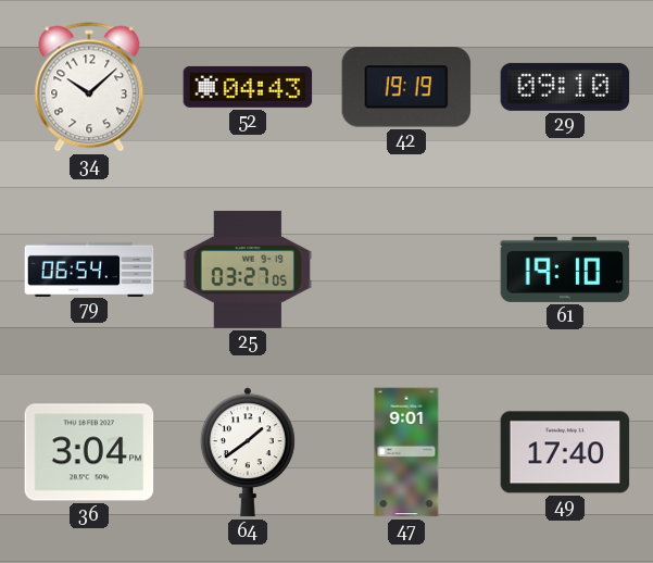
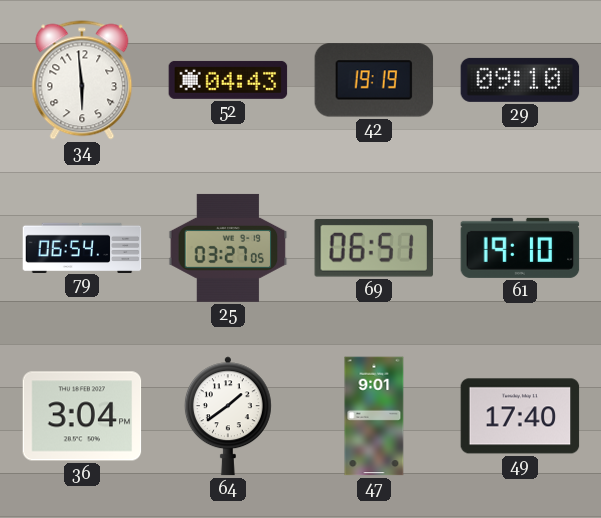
34: 10:08 -> 5:59 (82, 80)
69: none -> 06:51 (373, 248)
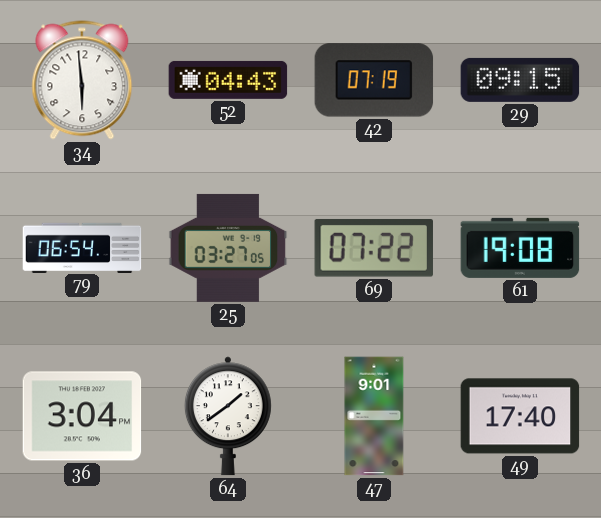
42: 19:19 -> 07:19 (374, 80)
29: 09:10 -> 09:15 (520, 80)
69: 06:51 -> 07:22 (373, 248)
61: 19:10 -> 19:08 (520, 248)
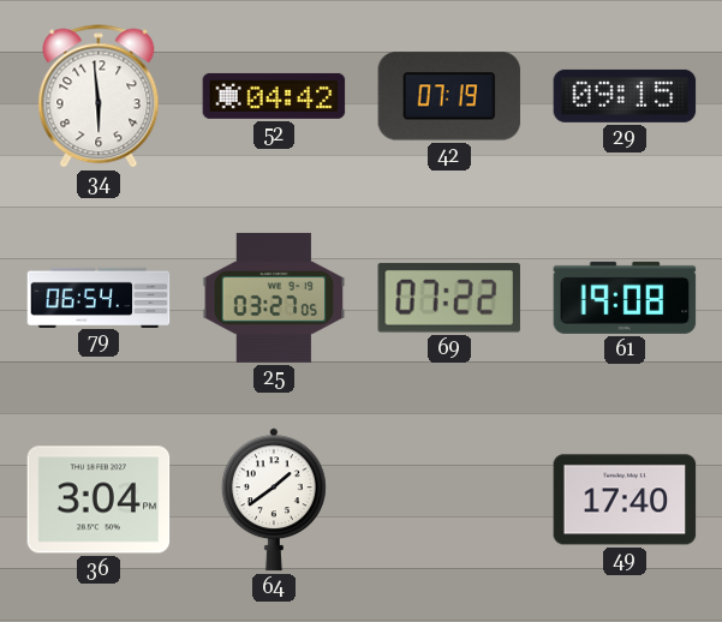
52: 04:43 -> 04:42 (274, 96)
47: 9:01 -> none (374, 416)
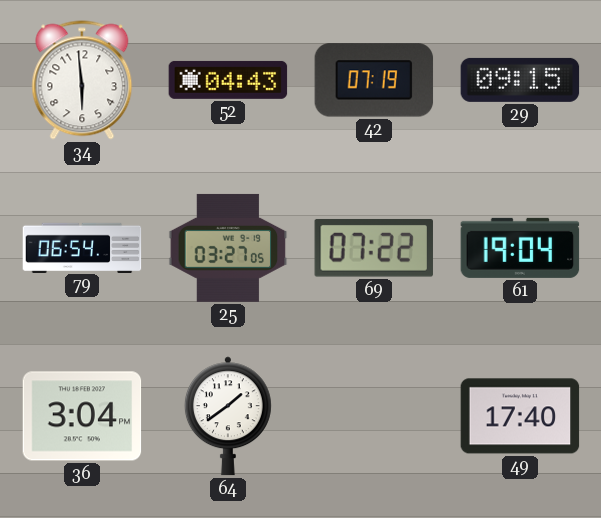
52: 04:42 -> 04:43 (228, 80)
61: 19:08 -> 19:04 (520, 248)
